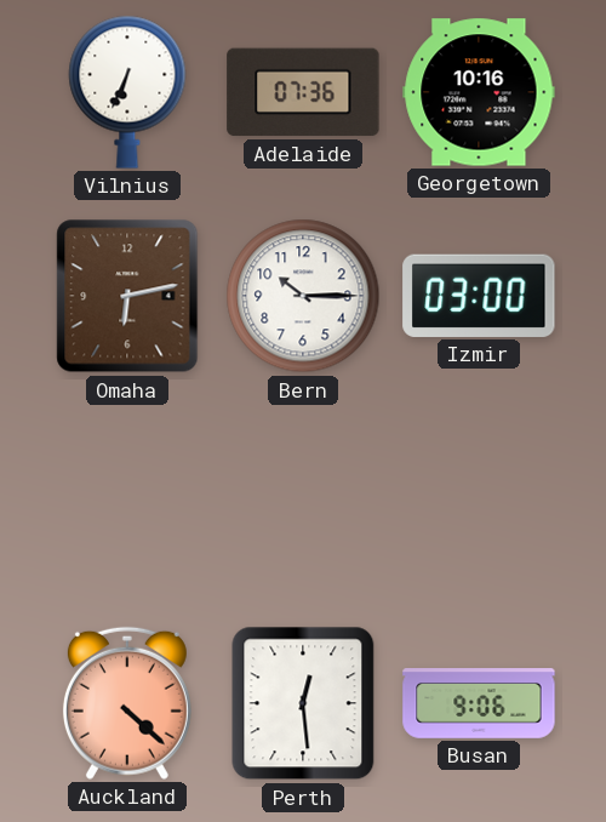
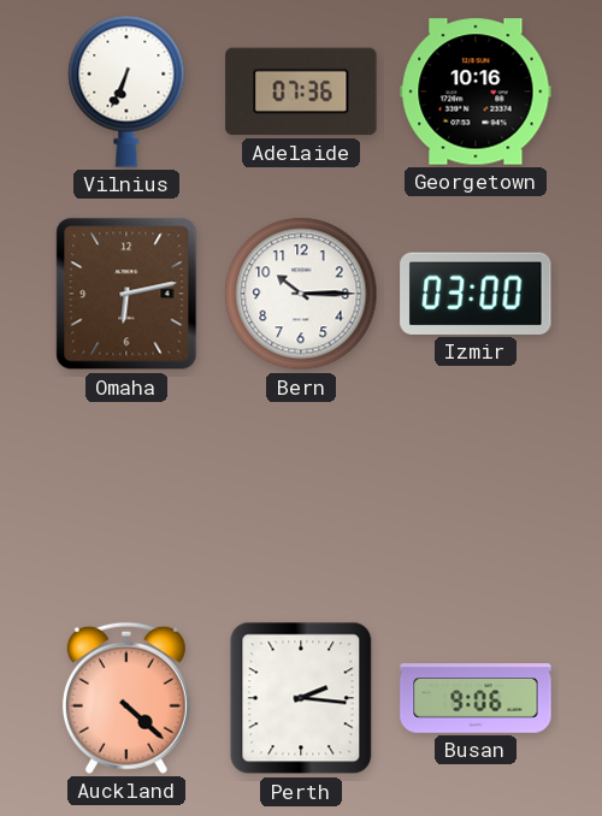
Perth: 12:29 -> 2:16 (301, 698)
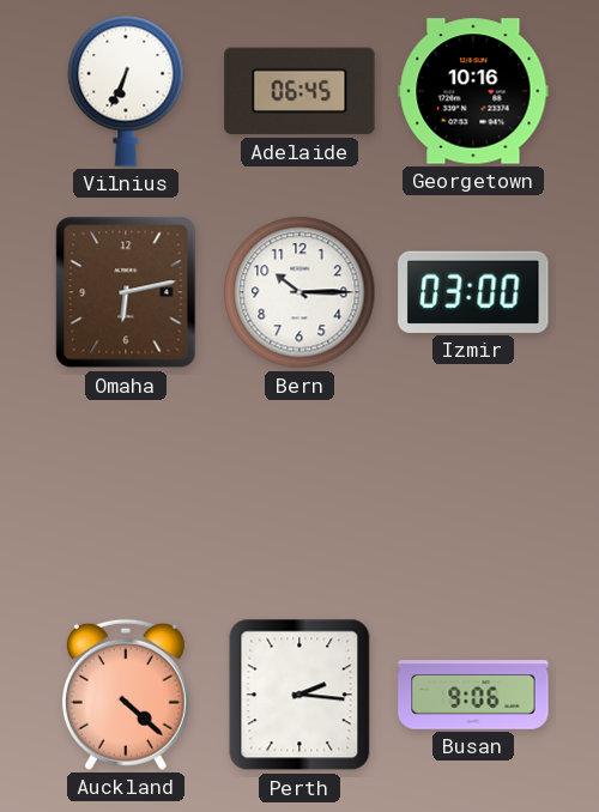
Adelaide: 07:36 -> 06:45 (299, 91)
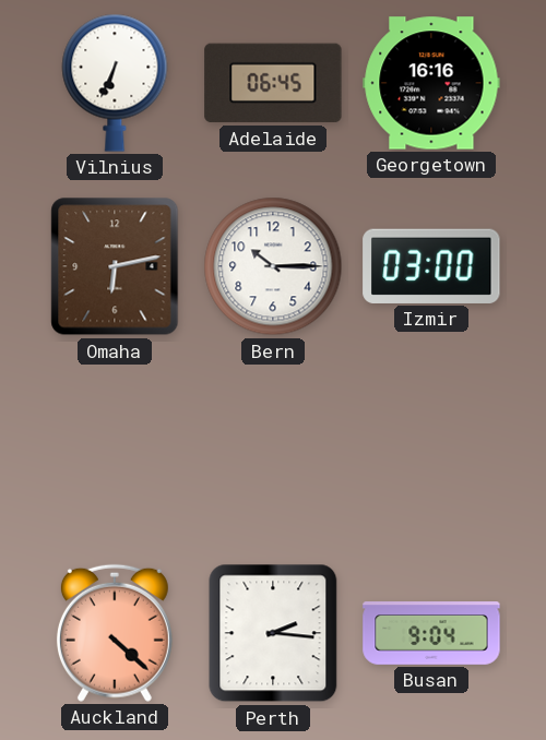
Georgetown: 10:16 -> 16:16 (431, 83)
Busan: 9:06 -> 9:04 (431, 633)
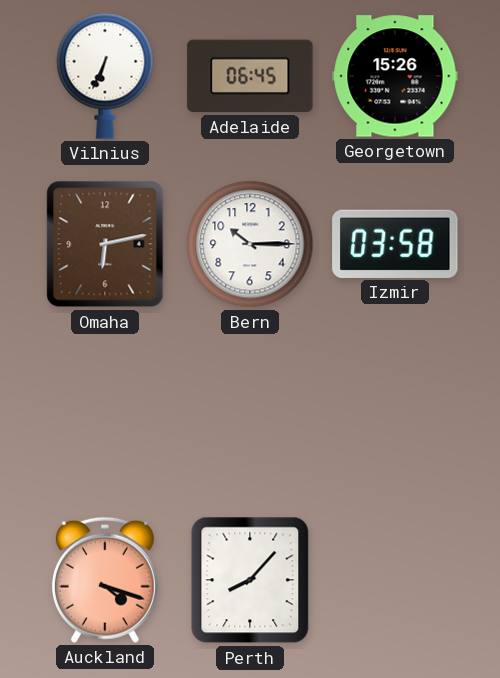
Georgetown: 16:16 -> 15:26 (395, 76)
Izmir: 03:00 -> 03:58 (395, 244)
Auckland: 4:22 -> 4:18 (105, 580)
Perth: 2:16 -> 8:07 (250, 580)
Busan: 9:04 -> none (431, 633)
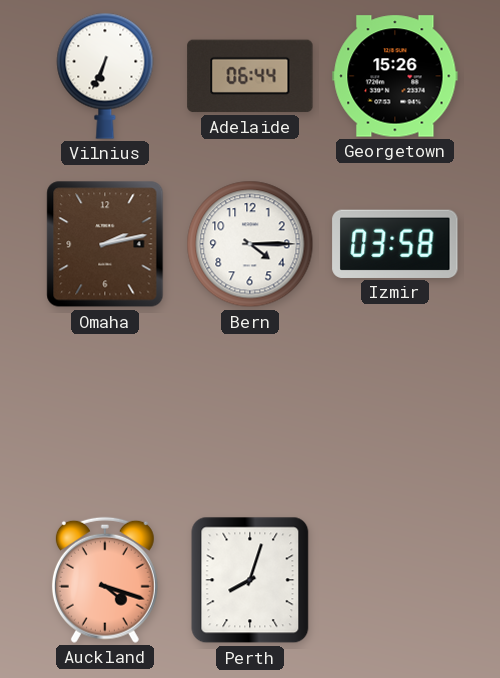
Adelaide: 06:45 -> 06:44 (250, 76)
Omaha: 6:13 -> 2:13 (105, 244)
Bern: 10:15 -> 4:15 (250, 244)
Perth: 8:07 -> 8:03 (250, 580)
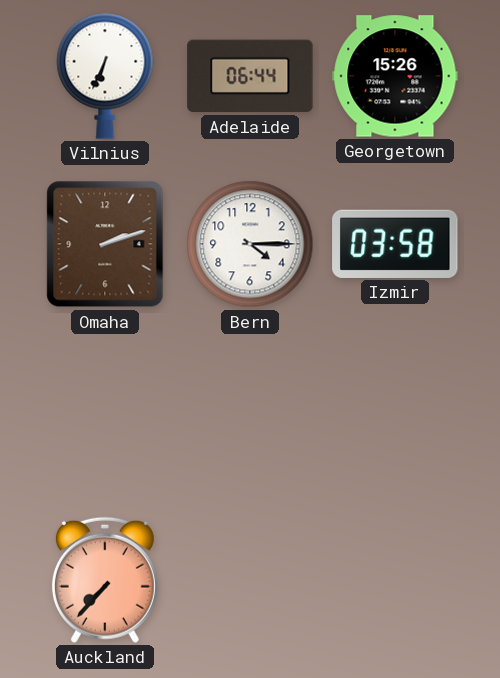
Omaha: 2:13 -> 2:12 (105, 244)
Auckland: 4:18 -> 7:37 (105, 580)
Perth: 8:03 -> none (250, 580)
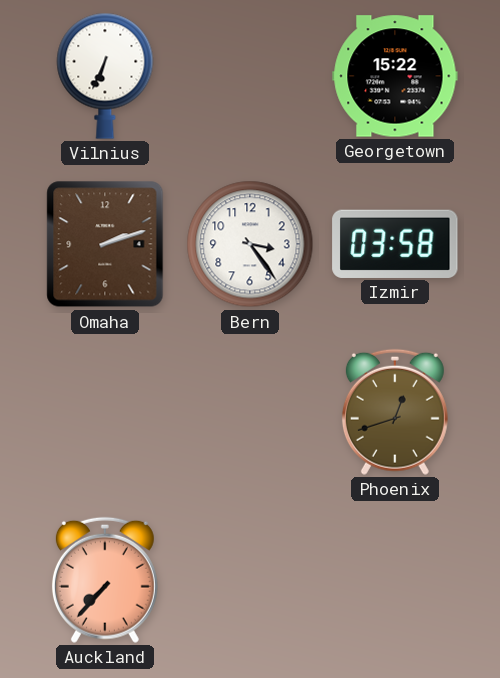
Adelaide: 06:44 -> none (250, 76)
Georgetown: 15:26 -> 15:22 (395, 76)
Bern: 4:15 -> 3:24 (250, 244)
Phoenix: none -> 12:42 (395, 412)
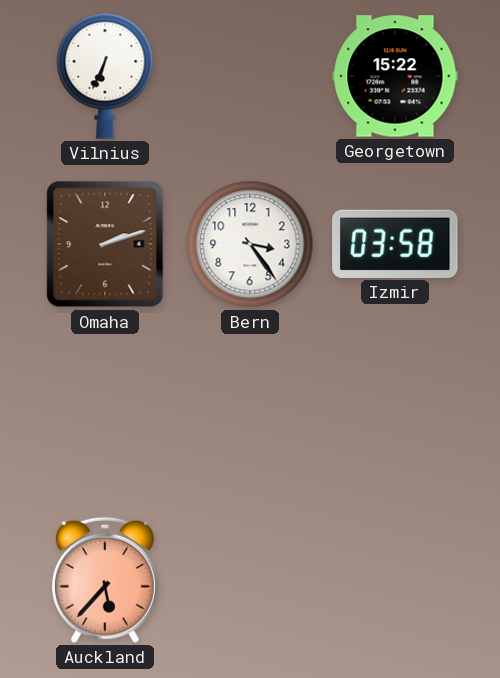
Phoenix: 12:42 -> none (395, 412)
Auckland: 7:37 -> 5:37 (105, 580)
